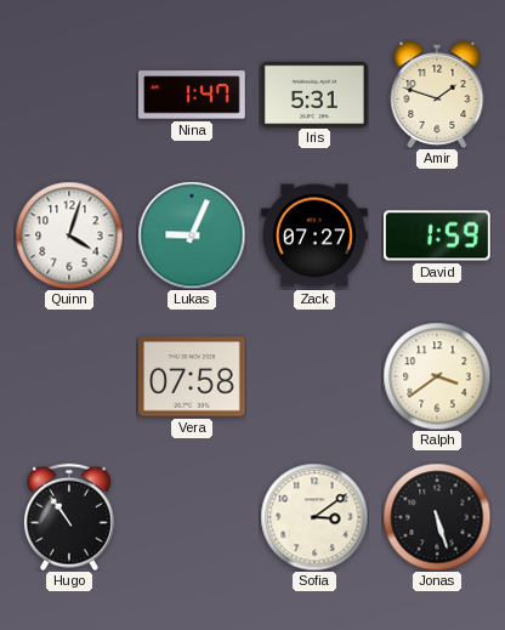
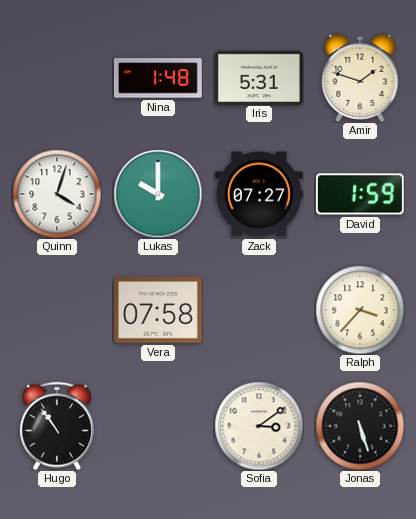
Nina: 1:47 -> 1:48 (158, 78)
Lukas: 9:04 -> 10:00 (158, 194)
Ralph: 3:39 -> 3:37 (360, 310)
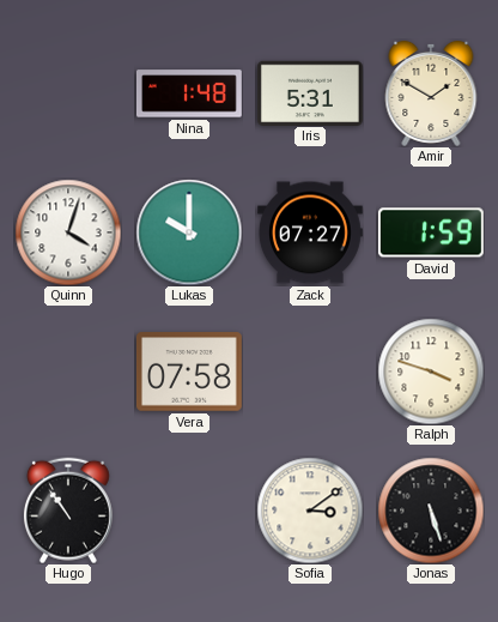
Amir: 1:48 -> 1:50 (431, 93)
Ralph: 3:37 -> 3:48 (431, 372)
